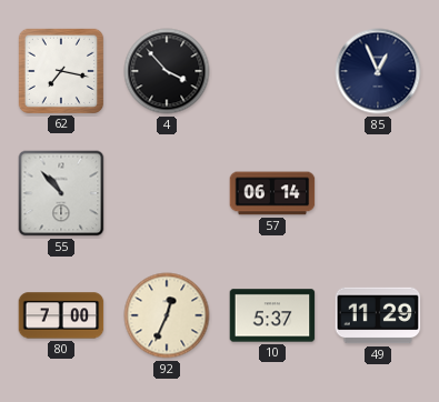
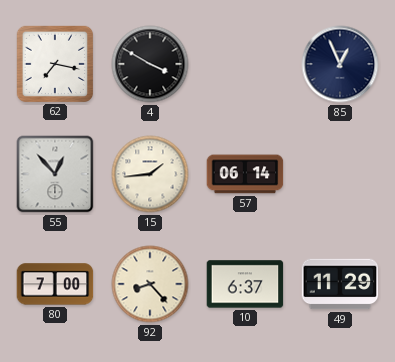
4: 3:53 -> 3:50 (150, 64)
55: 10:53 -> 12:53 (55, 174)
15: none -> 1:44 (150, 174)
92: 12:34 -> 8:23 (150, 284)
10: 5:37 -> 6:37 (245, 284)
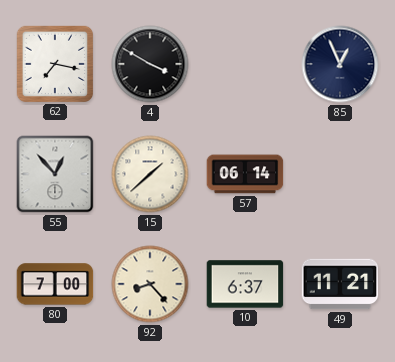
15: 1:44 -> 1:38 (150, 174)
49: 11:29 -> 11:21 (340, 284)
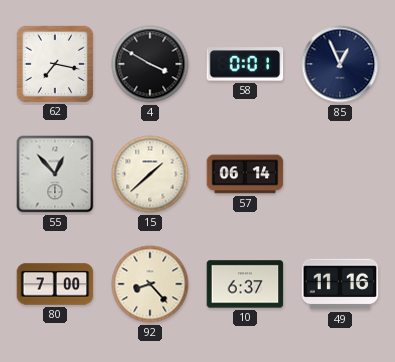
58: none -> 0:01 (245, 64)
49: 11:21 -> 11:16 (340, 284)
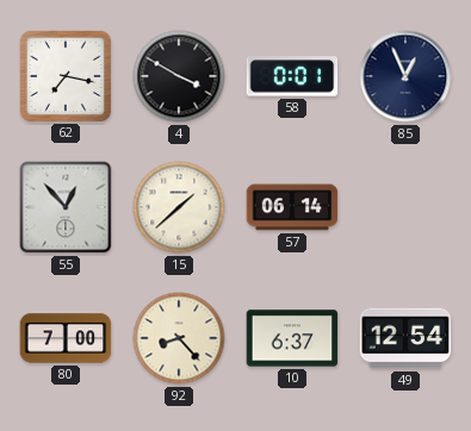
49: 11:16 -> 12:54 (405, 338)
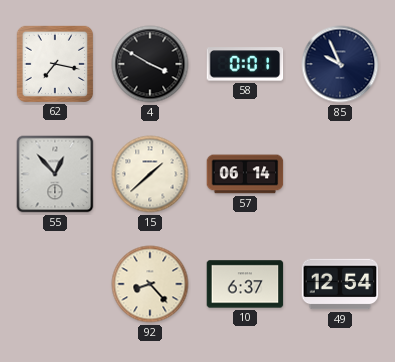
85: 12:56 -> 9:56 (340, 64)
80: 7:00 -> none (66, 338)
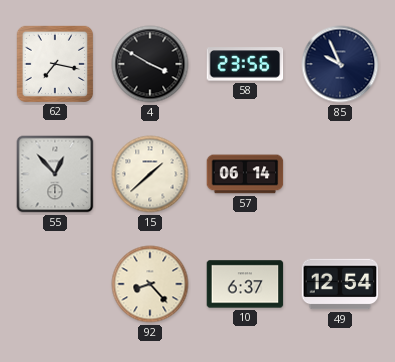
58: 0:01 -> 23:56 (245, 64)
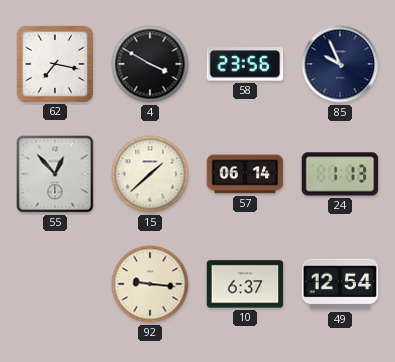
24: none -> 1:13 (340, 174)
92: 8:23 -> 9:16 (150, 284)
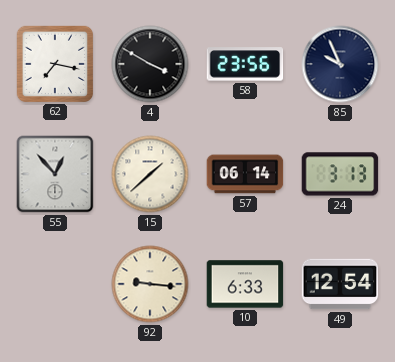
24: 1:13 -> 3:13 (340, 174)
10: 6:37 -> 6:33 (245, 284)
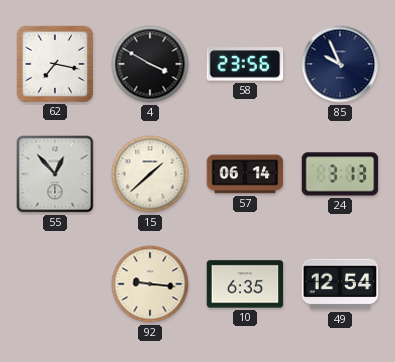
10: 6:33 -> 6:35 (245, 284)
